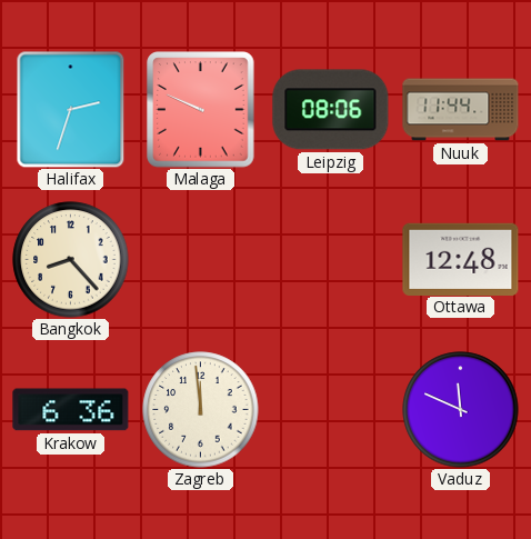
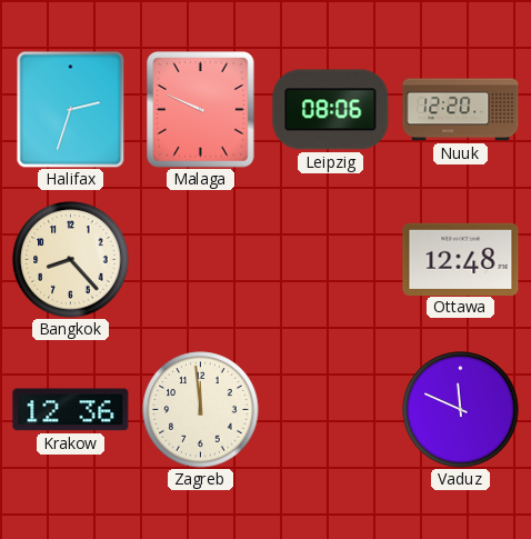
Nuuk: 11:44 -> 12:20 (461, 110)
Krakow: 6:36 -> 12:36 (71, 410)
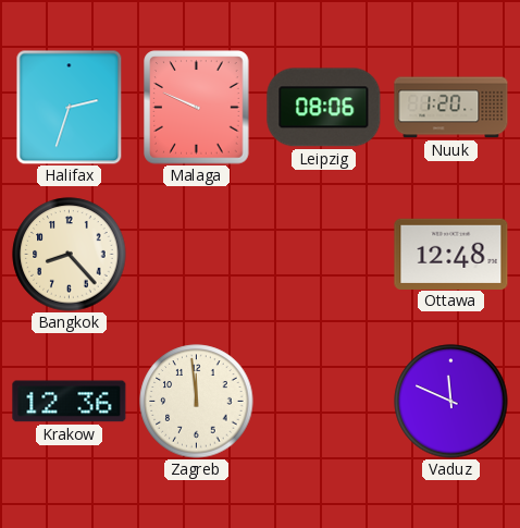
Nuuk: 12:20 -> 1:20 (451, 108)
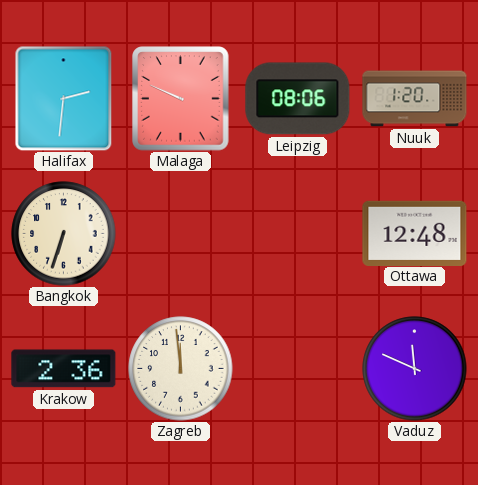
Halifax: 2:33 -> 2:31 (64, 98)
Bangkok: 8:23 -> 6:33 (64, 234)
Krakow: 12:36 -> 2:36 (64, 369)
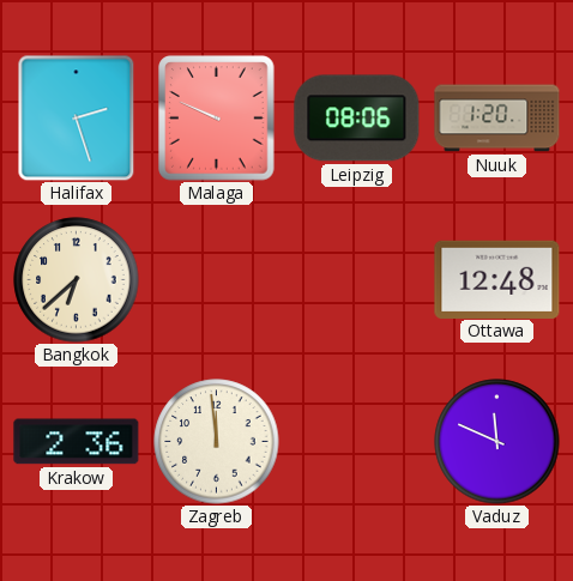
Halifax: 2:31 -> 2:27 (77, 117)
Bangkok: 6:33 -> 6:38 (77, 280)
